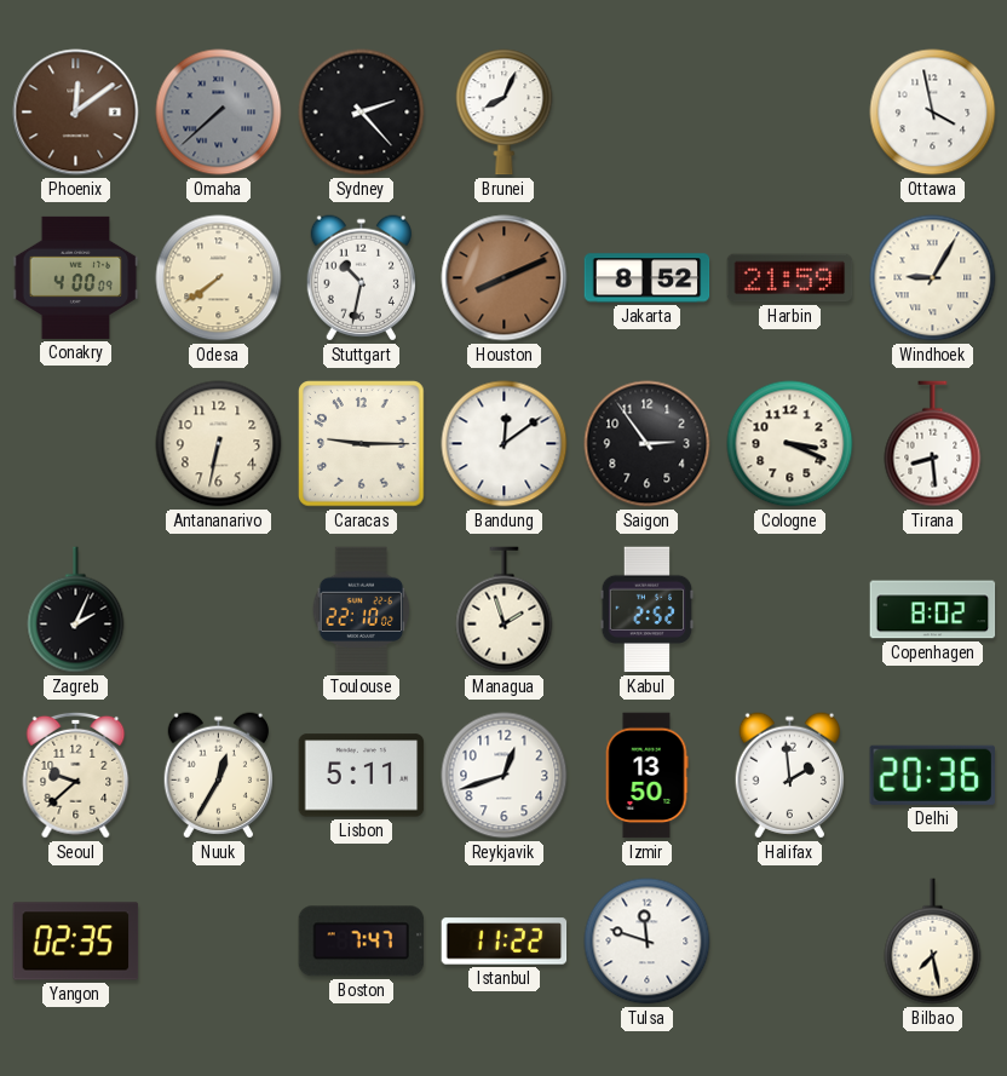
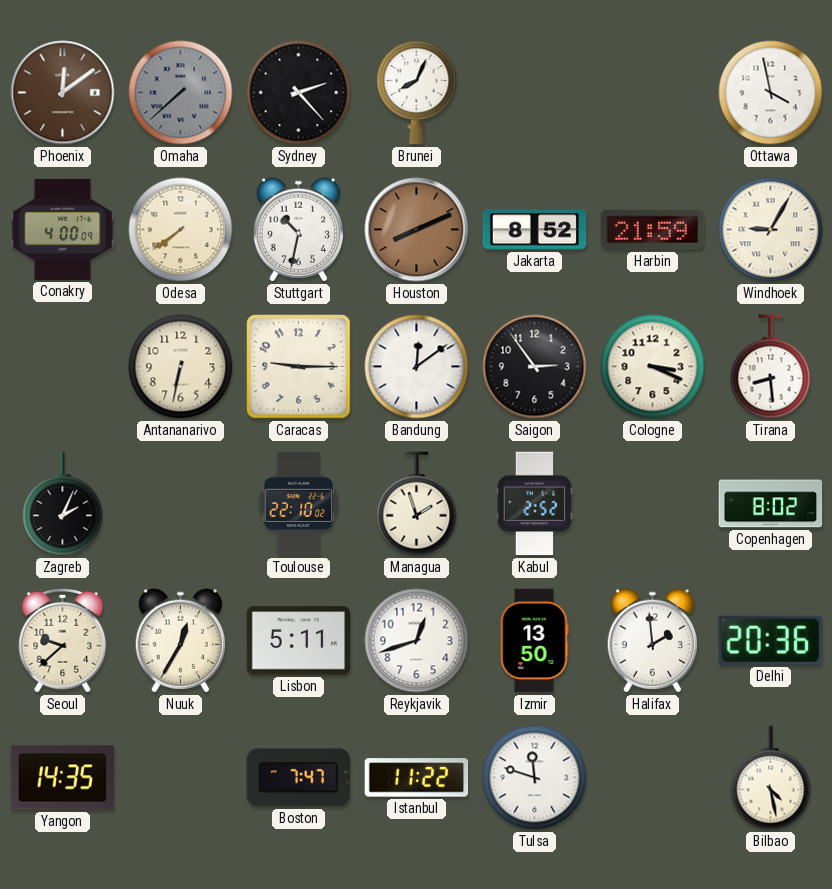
Yangon: 02:35 -> 14:35 (63, 778)
Bilbao: 7:28 -> 4:28 (771, 778)
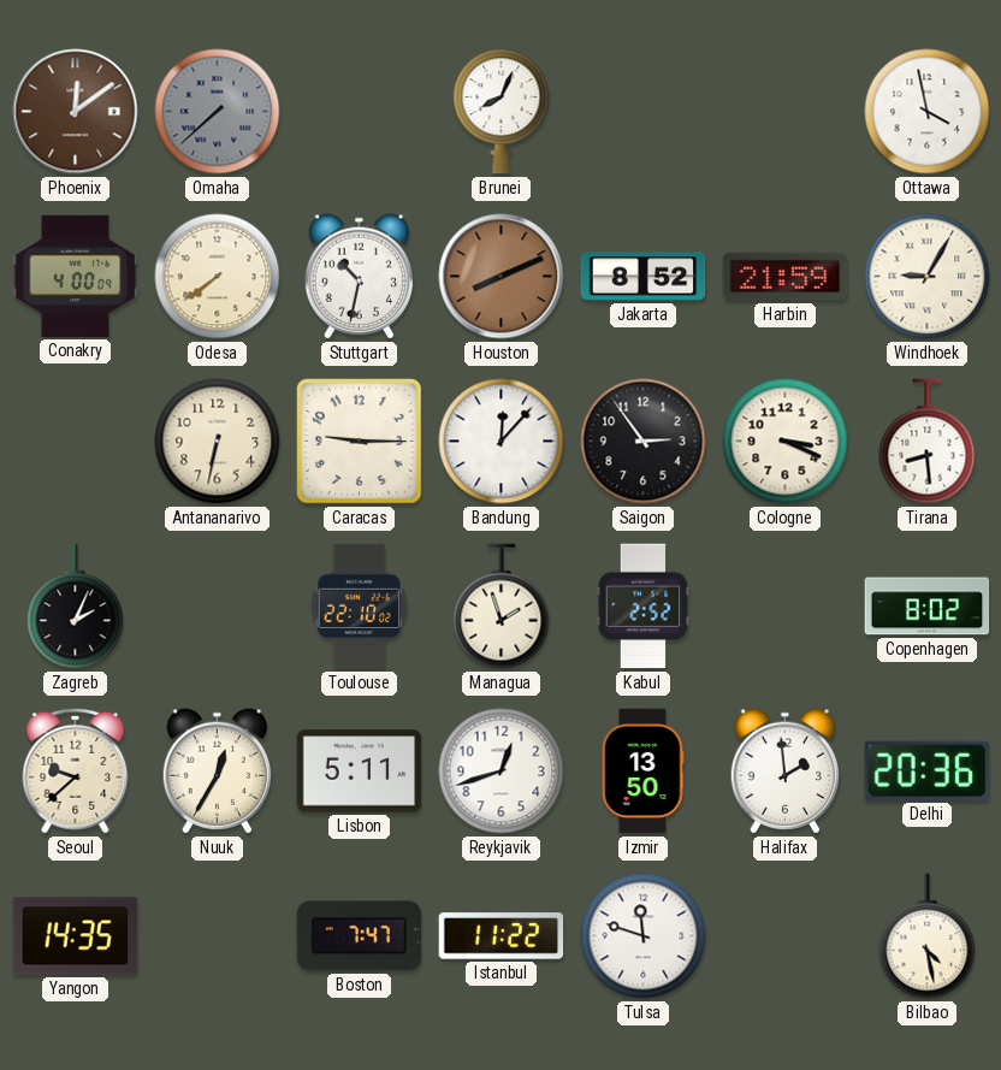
Sydney: 2:23 -> none (299, 93)
Bandung: 12:09 -> 12:07 (502, 442)
